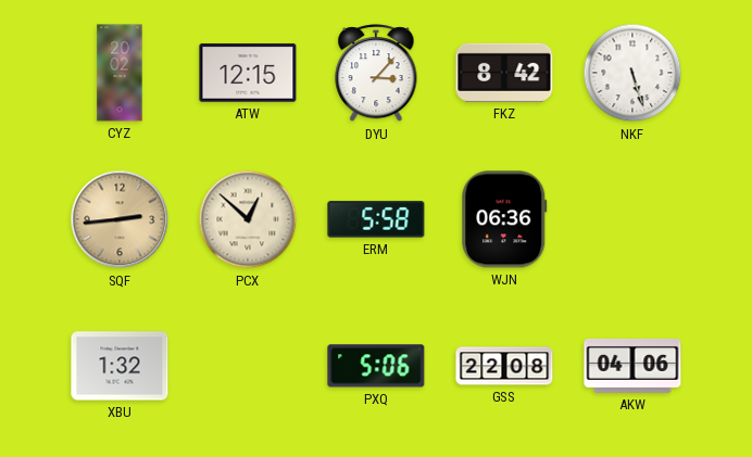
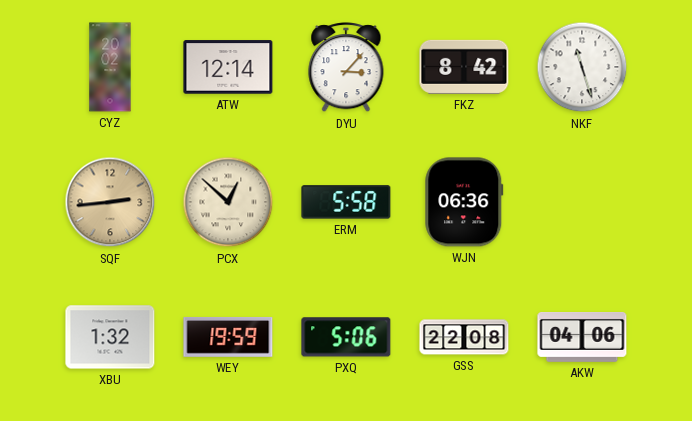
ATW: 12:15 -> 12:14 (228, 67)
NKF: 5:27 -> 11:27 (582, 67)
WEY: none -> 19:59 (228, 337)
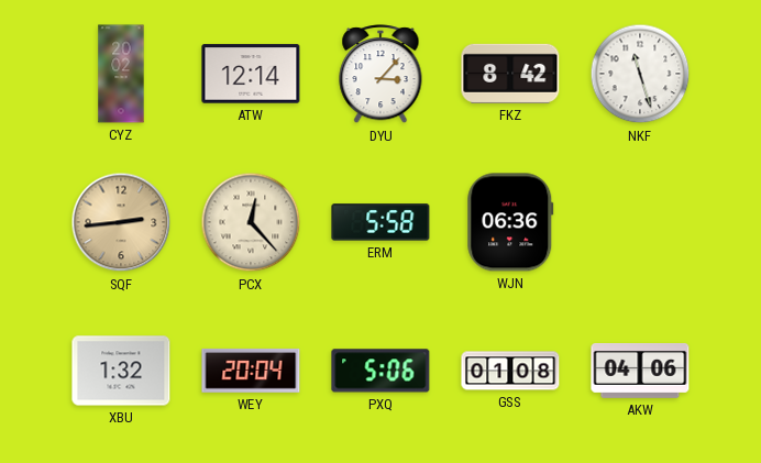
PCX: 12:52 -> 12:23 (251, 222)
WEY: 19:59 -> 20:04 (251, 371)
GSS: 22:08 -> 01:08 (510, 371)
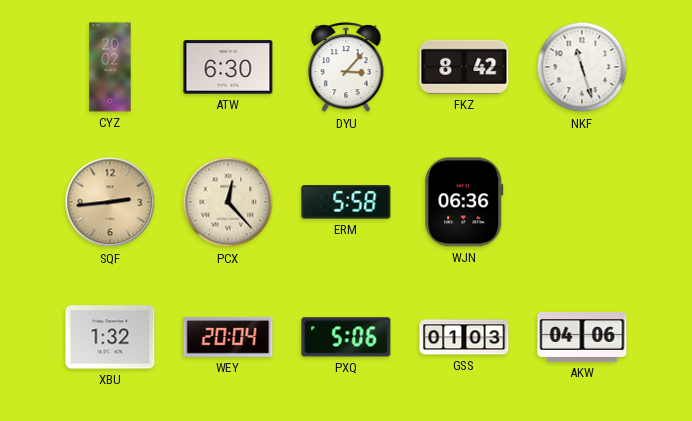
ATW: 12:14 -> 6:30 (228, 67)
GSS: 01:08 -> 01:03 (464, 337)
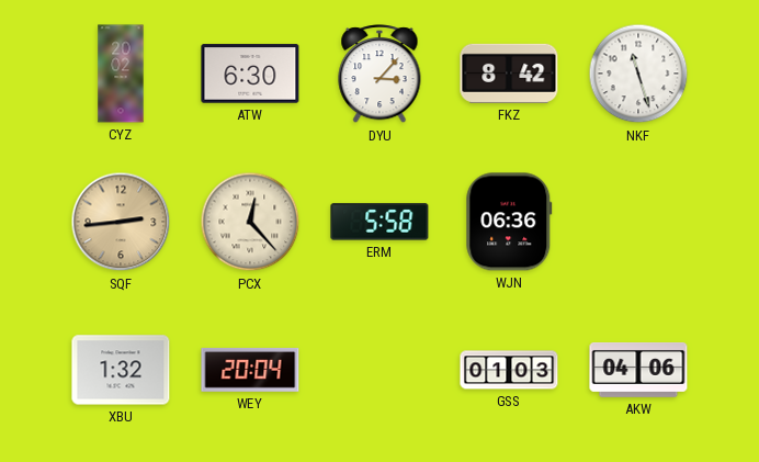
PXQ: 5:06 -> none (346, 337)
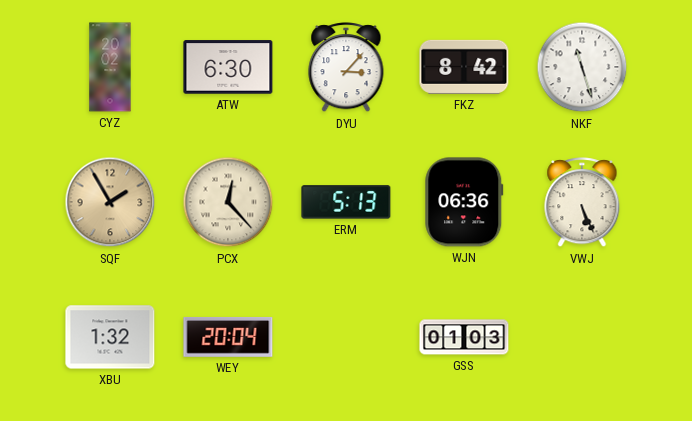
SQF: 2:44 -> 1:55 (110, 202)
ERM: 5:58 -> 5:13 (346, 202)
VWJ: none -> 5:26 (582, 203)
AKW: 04:06 -> none (638, 371)
